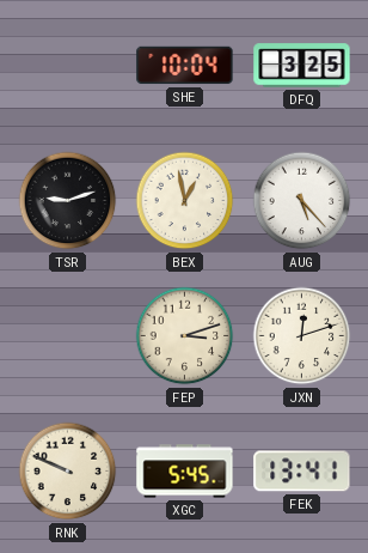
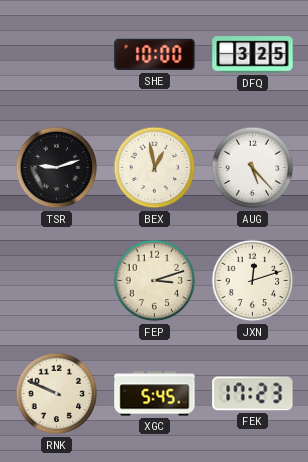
SHE: 10:04 -> 10:00 (155, 55)
FEK: 13:41 -> 17:23 (253, 394)
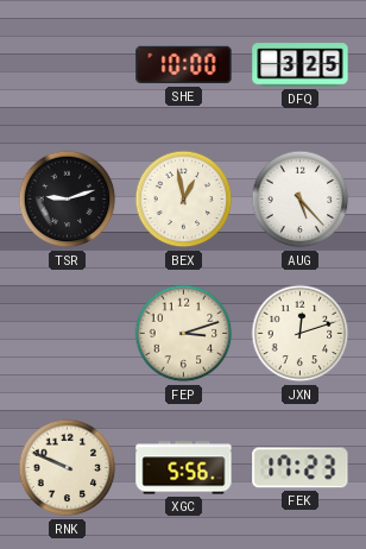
XGC: 5:45 -> 5:56 (184, 468)
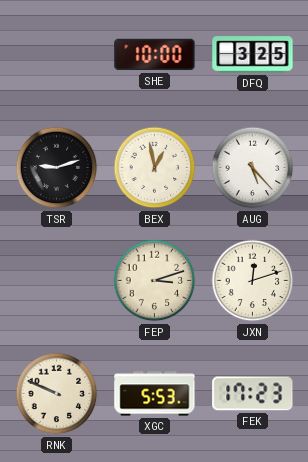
XGC: 5:56 -> 5:53 (155, 394)
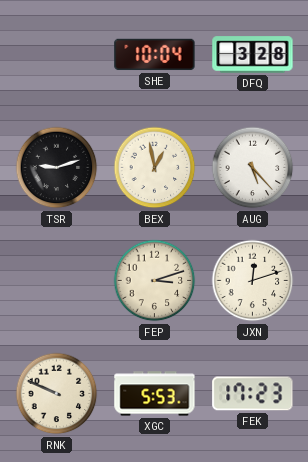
SHE: 10:00 -> 10:04 (155, 55)
DFQ: 3:25 -> 3:28 (253, 55)
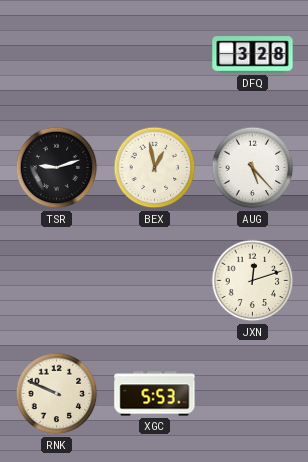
SHE: 10:04 -> none (155, 55)
FEP: 3:12 -> none (155, 281)
FEK: 17:23 -> none (253, 394)
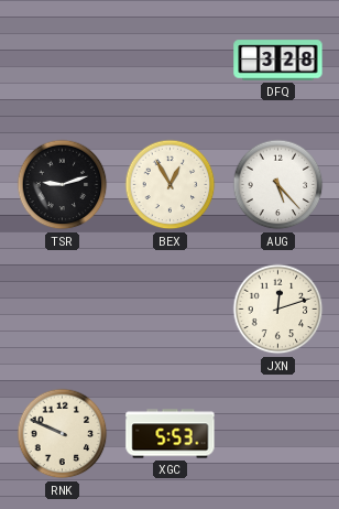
BEX: 12:58 -> 12:55 (171, 185)
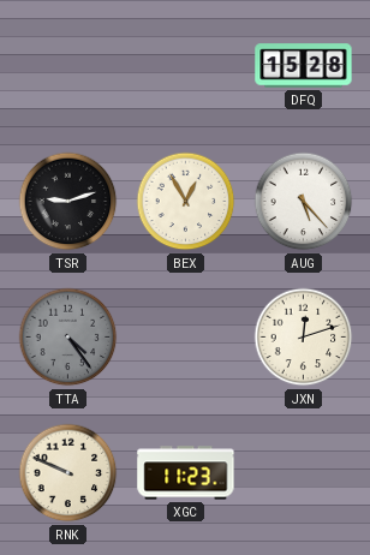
DFQ: 3:28 -> 15:28 (304, 66)
TTA: none -> 4:24 (68, 338)
XGC: 5:53 -> 11:23 (186, 473)
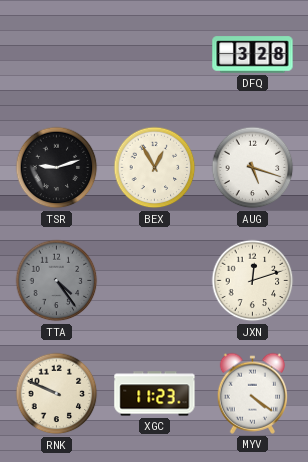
DFQ: 15:28 -> 3:28 (253, 55)
AUG: 5:23 -> 5:18 (253, 168)
MYV: none -> 4:21 (252, 393)
